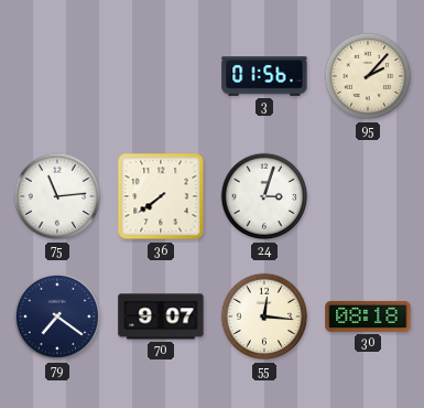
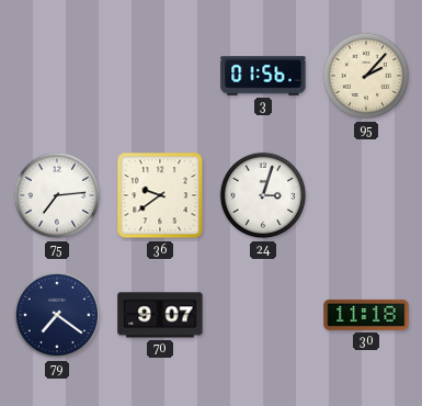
75: 11:14 -> 7:14 (57, 195)
36: 7:39 -> 9:39 (160, 195)
55: 12:16 -> none (264, 316)
30: 08:18 -> 11:18 (366, 315)
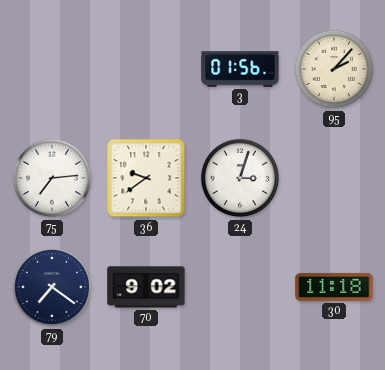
70: 9:07 -> 9:02 (146, 287)
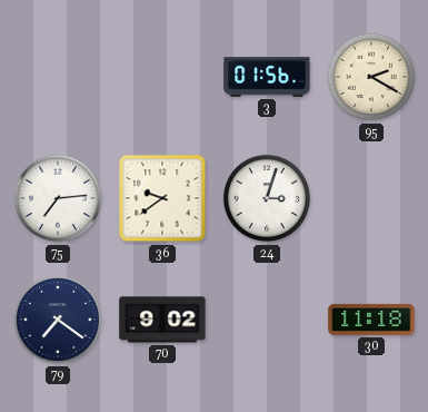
95: 2:07 -> 2:20 (371, 77)
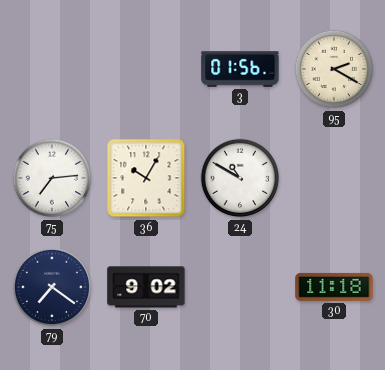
36: 9:39 -> 10:05 (146, 178)
24: 3:03 -> 10:50 (240, 178)
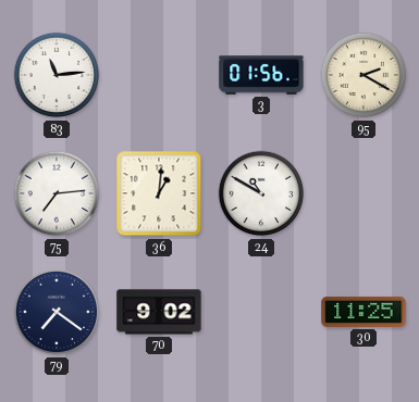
83: none -> 11:14 (57, 75)
36: 10:05 -> 1:01 (159, 193)
30: 11:18 -> 11:25 (363, 312)
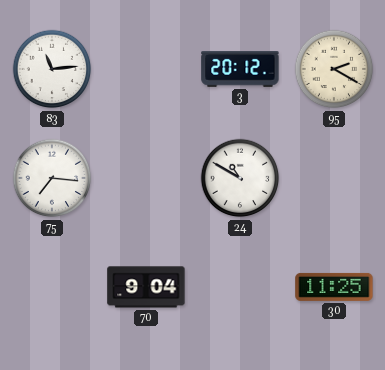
3: 01:56 -> 20:12 (240, 70)
75: 7:14 -> 7:16 (52, 178)
36: 1:01 -> none (159, 193)
79: 7:21 -> none (57, 312)
70: 9:02 -> 9:04 (146, 287)
